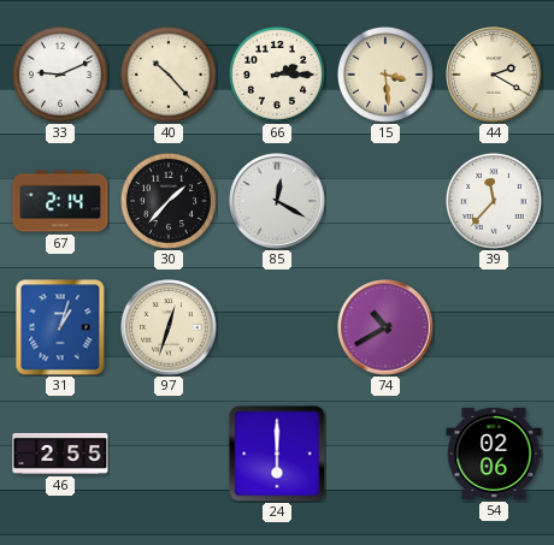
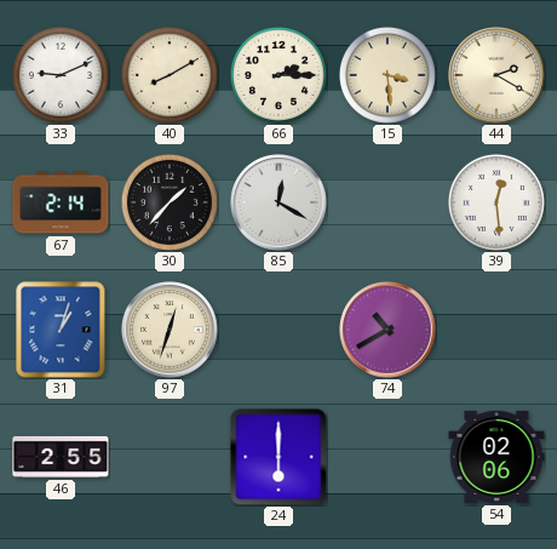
40: 10:23 -> 8:10 (170, 75)
39: 11:37 -> 12:29 (496, 202)
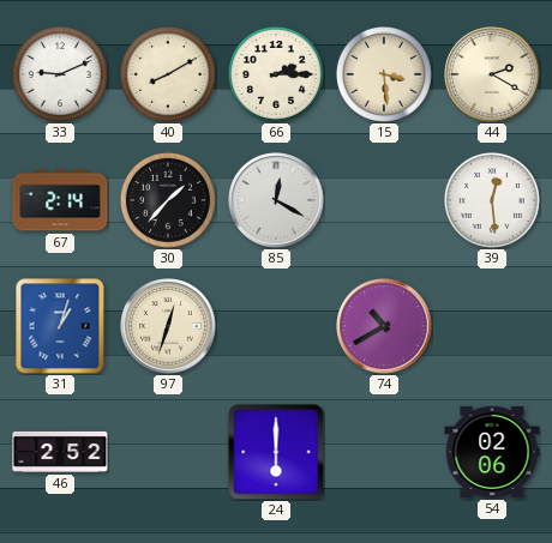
46: 2:55 -> 2:52 (60, 452)
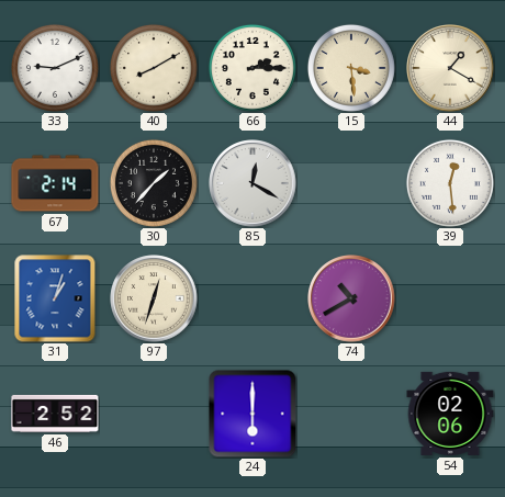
44: 2:20 -> 1:20 (450, 68)
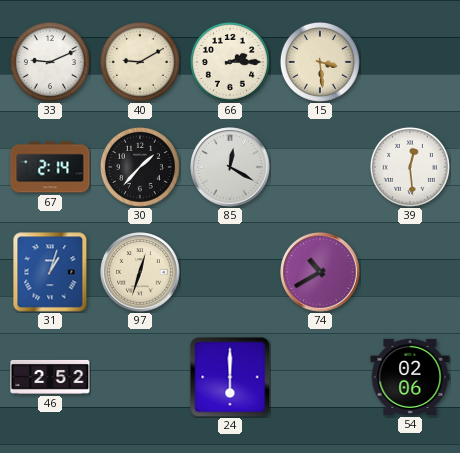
40: 8:10 -> 9:10 (140, 62)
44: 1:20 -> none (450, 68)
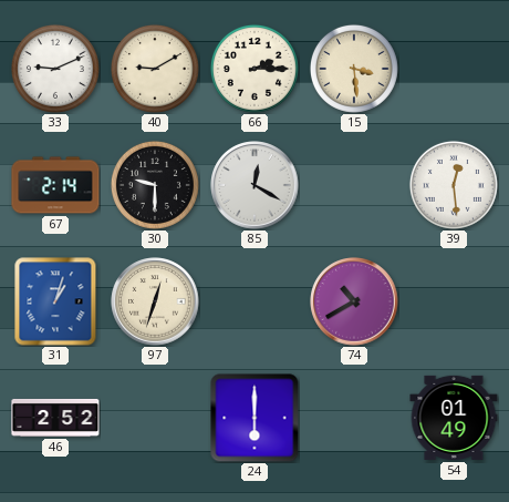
30: 1:37 -> 9:30 (155, 185)
54: 02:06 -> 01:49 (454, 418)
